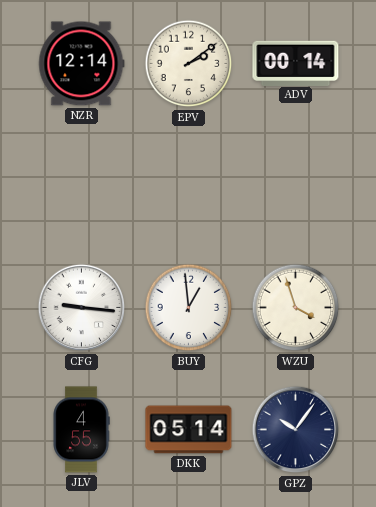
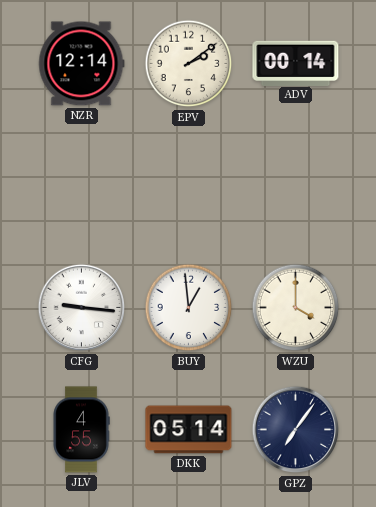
WZU: 3:57 -> 4:00 (296, 308)
GPZ: 10:06 -> 7:06 (296, 430)
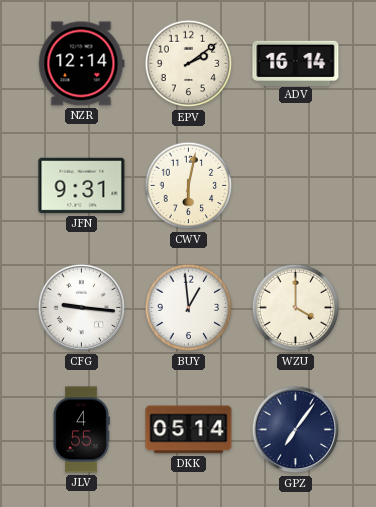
ADV: 00:14 -> 16:14 (296, 63)
JFN: none -> 9:31 (82, 186)
CWV: none -> 6:02 (189, 186)
